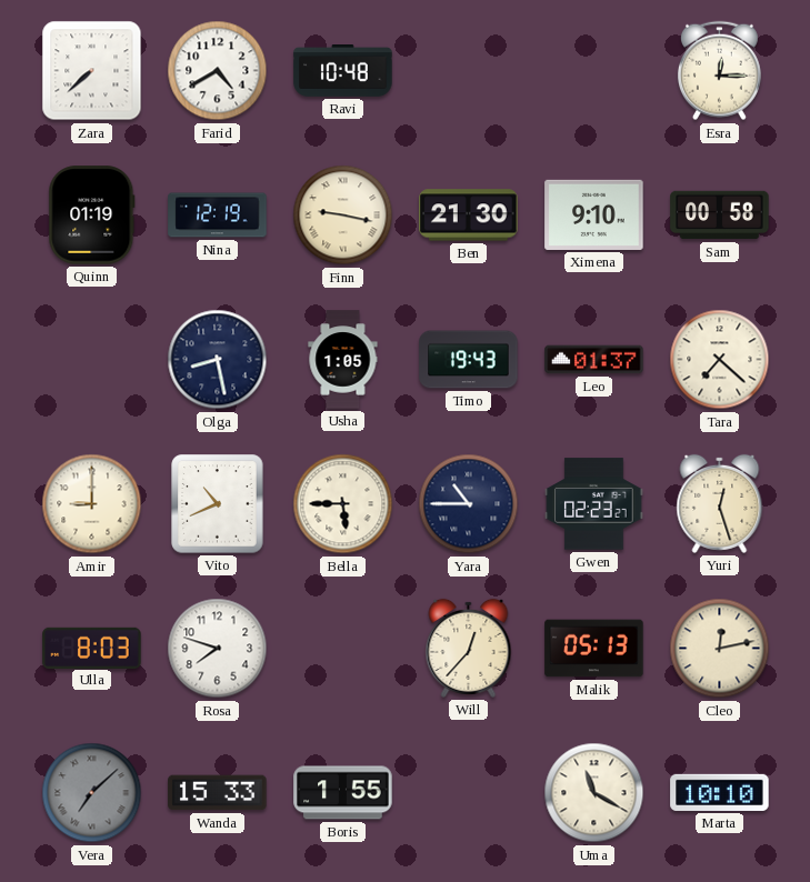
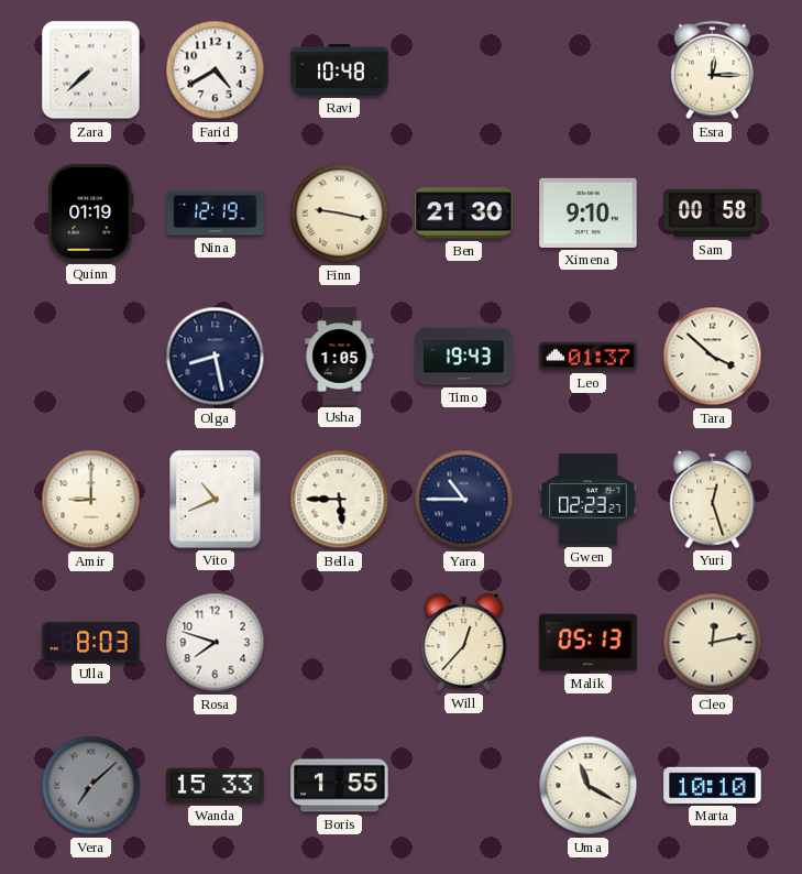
Tara: 7:22 -> 3:52 (713, 357)
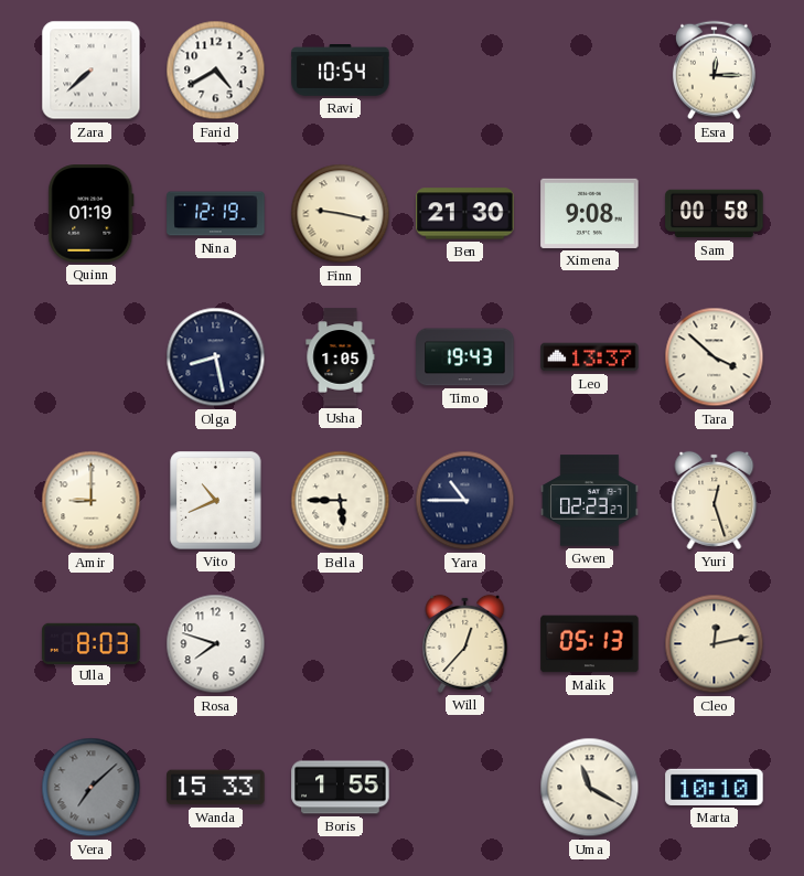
Ravi: 10:48 -> 10:54 (341, 71)
Ximena: 9:10 -> 9:08 (590, 213)
Leo: 01:37 -> 13:37 (590, 357)
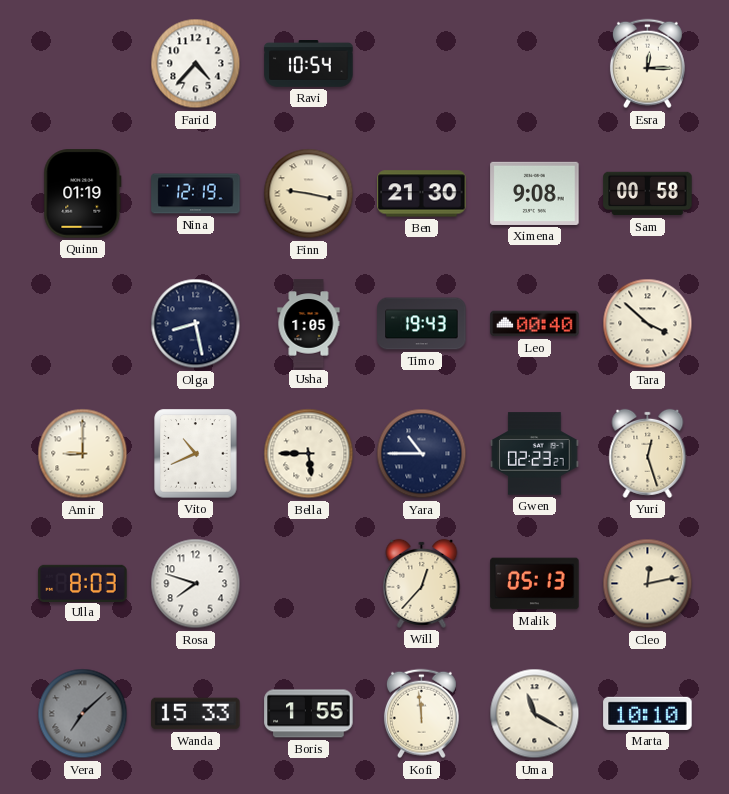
Zara: 7:38 -> none (92, 71)
Farid: 4:40 -> 4:37 (196, 64)
Leo: 13:37 -> 00:40 (535, 324)
Kofi: none -> 11:59 (421, 714)
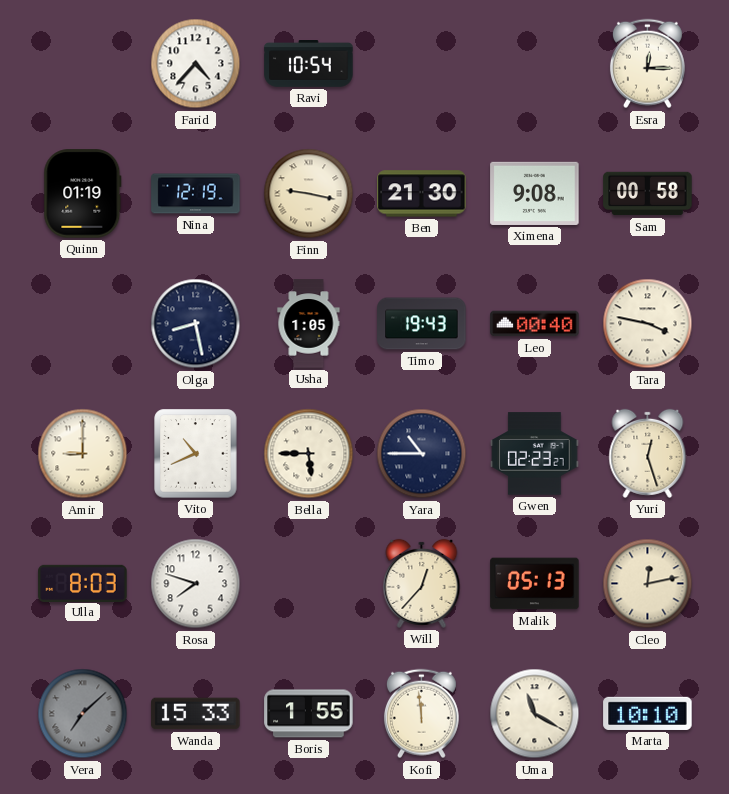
Tara: 3:52 -> 3:47 (648, 324)
